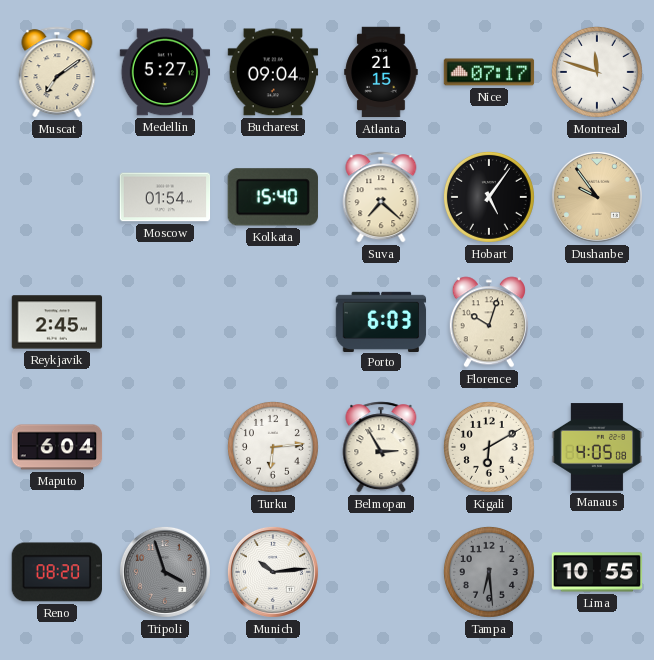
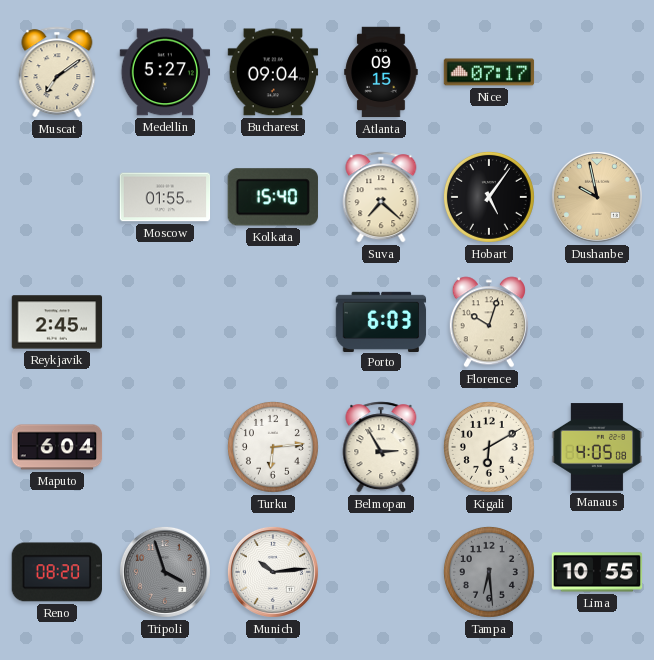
Atlanta: 21:15 -> 09:15 (381, 72)
Montreal: 11:48 -> none (597, 72)
Moscow: 01:54 -> 01:55 (165, 197)
Dushanbe: 9:54 -> 9:58 (597, 197)
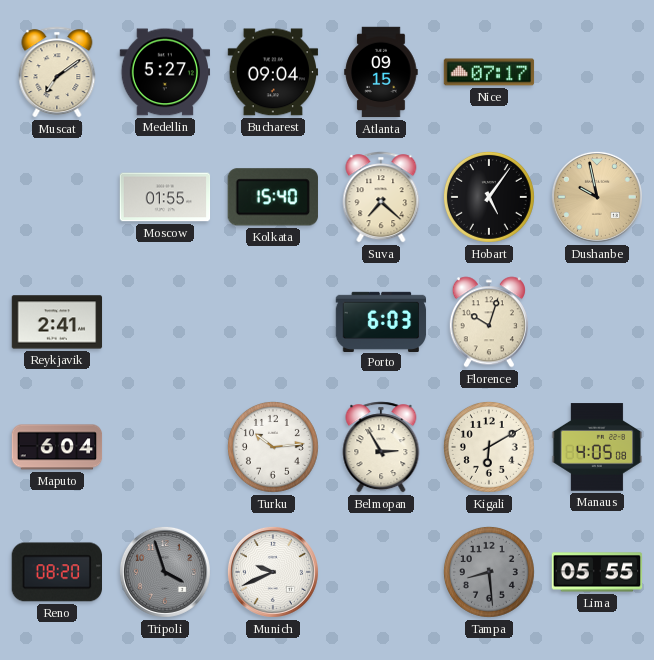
Reykjavik: 2:45 -> 2:41 (57, 322)
Turku: 6:14 -> 10:14 (273, 447)
Munich: 10:14 -> 9:41 (273, 572)
Tampa: 6:29 -> 8:29 (489, 572)
Lima: 10:55 -> 05:55 (597, 572)
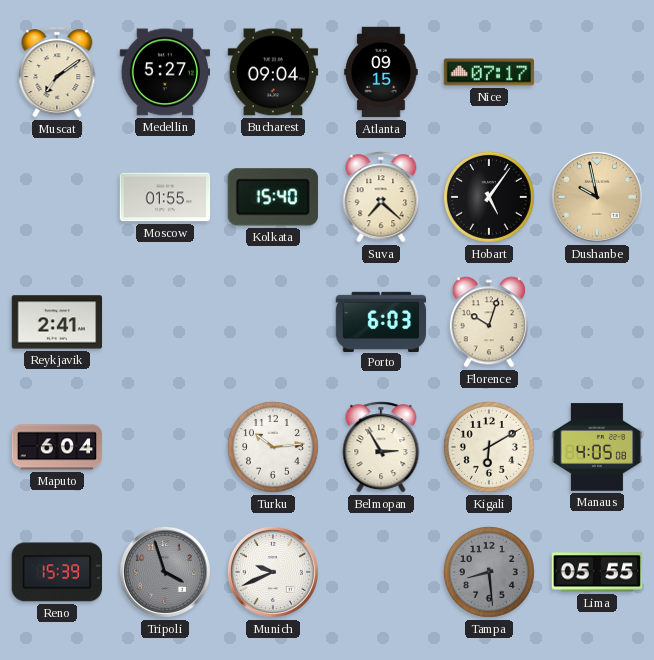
Reno: 08:20 -> 15:39 (56, 572)
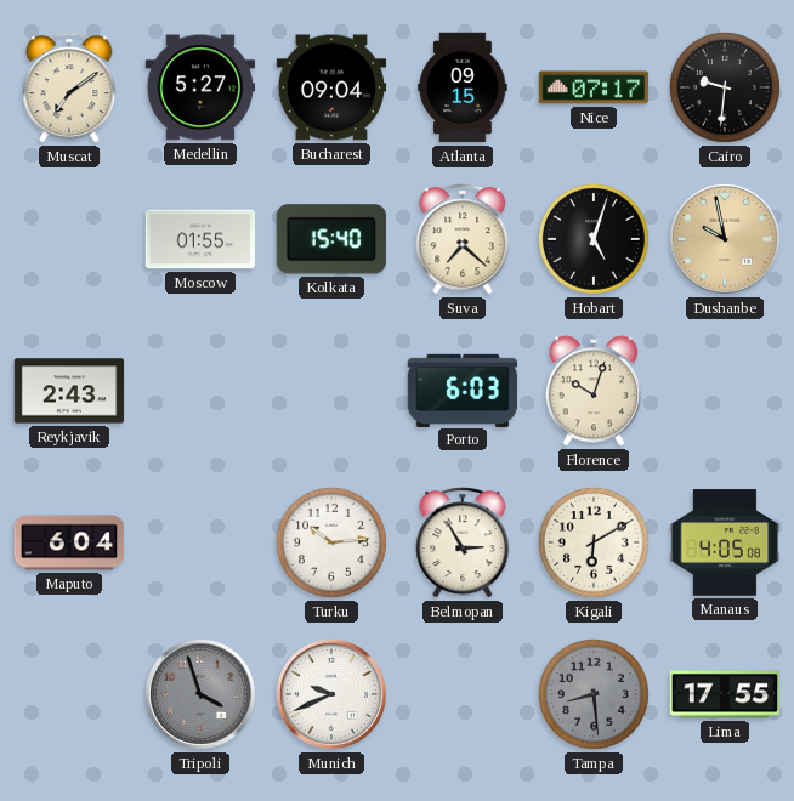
Cairo: none -> 9:31 (725, 87)
Hobart: 5:06 -> 5:03 (594, 239)
Reykjavik: 2:41 -> 2:43 (69, 391)
Reno: 15:39 -> none (56, 572)
Lima: 05:55 -> 17:55 (725, 694)
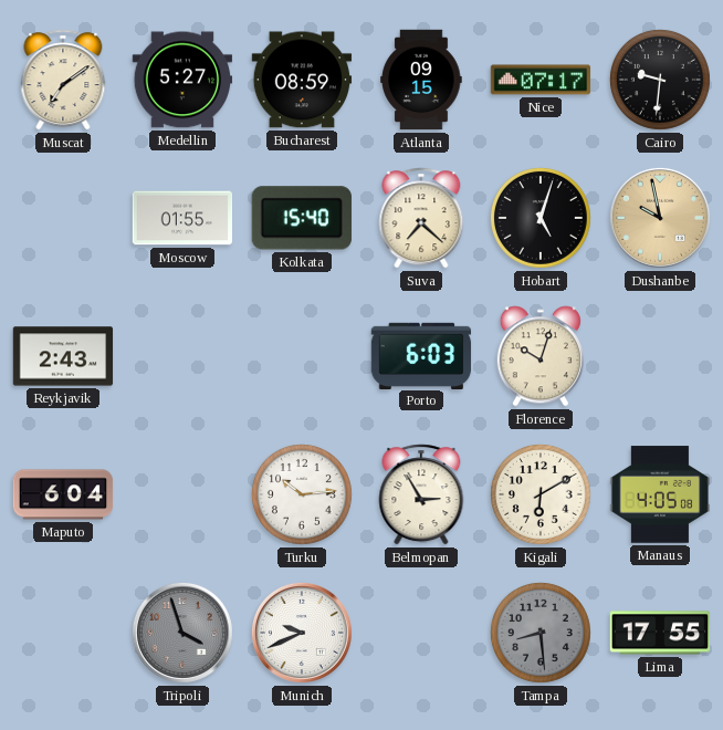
Bucharest: 09:04 -> 08:59 (302, 80)
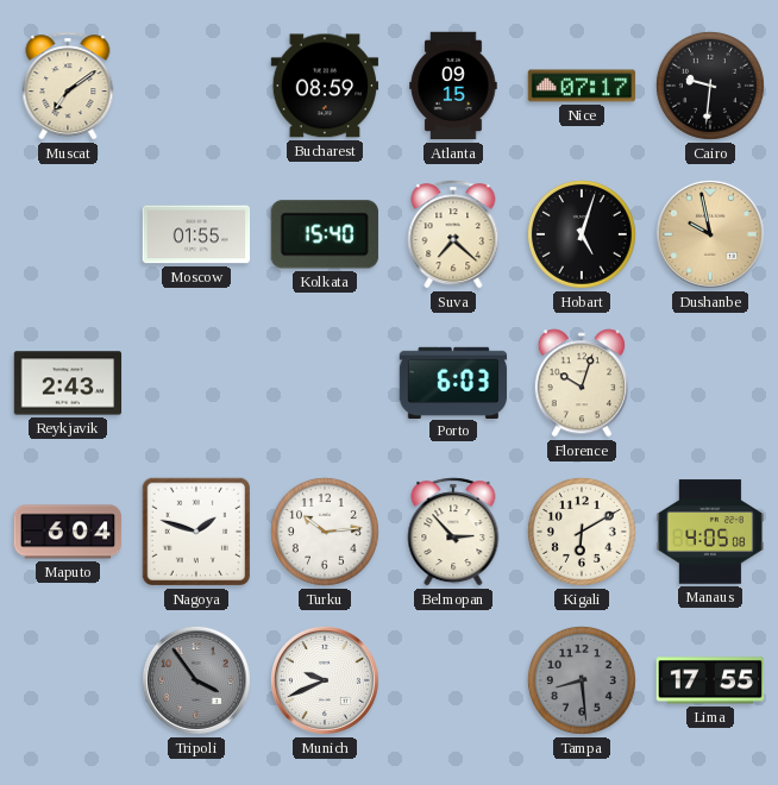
Medellin: 5:27 -> none (182, 80)
Nagoya: none -> 1:48 (196, 532)
Belmopan: 2:55 -> 2:53 (453, 532)
Tripoli: 3:57 -> 3:54 (196, 680)
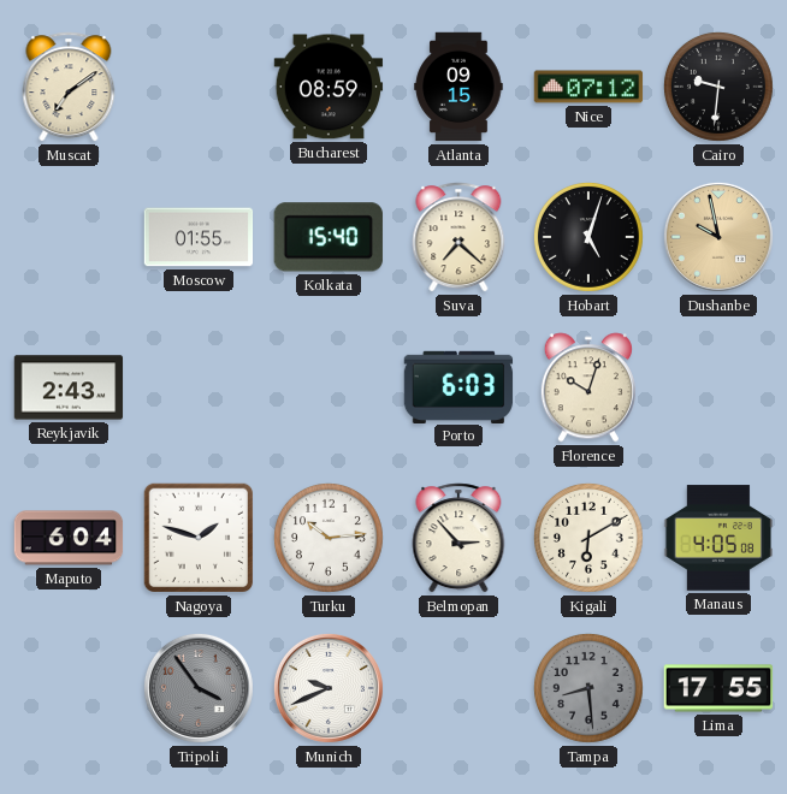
Nice: 07:17 -> 07:12 (588, 87)
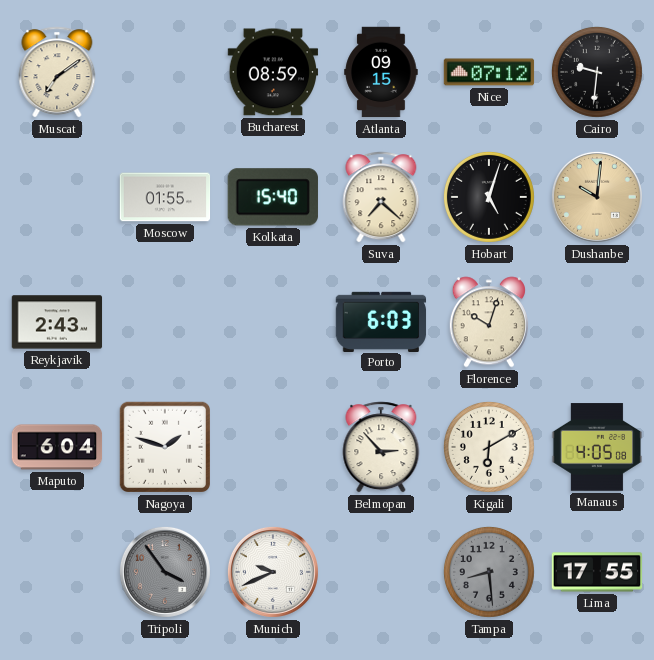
Dushanbe: 9:58 -> 10:01 (597, 197)
Turku: 10:14 -> none (329, 538)
